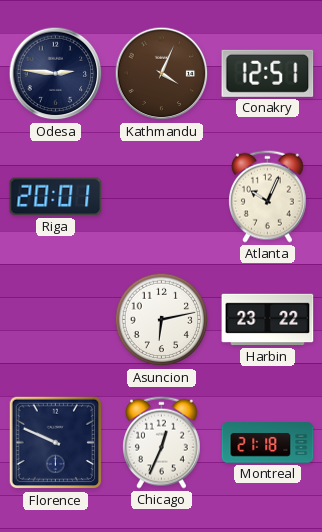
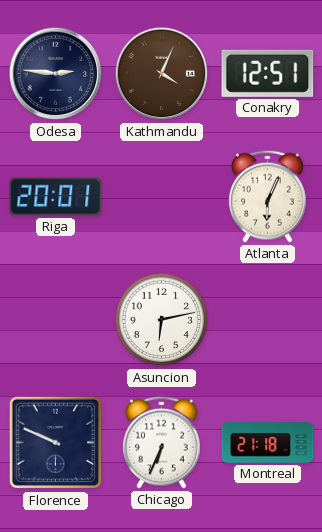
Atlanta: 10:04 -> 6:04 (268, 196)
Harbin: 23:22 -> none (268, 320)
Chicago: 12:34 -> 6:34 (162, 442)
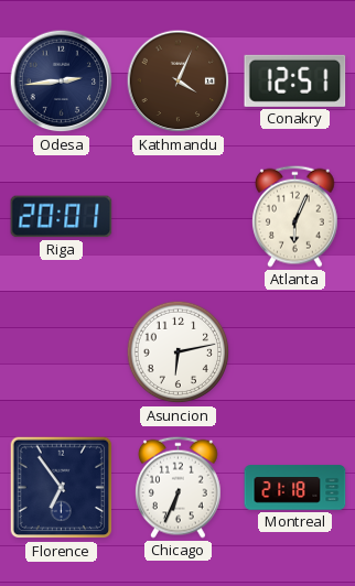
Odesa: 2:46 -> 2:44 (62, 82)
Florence: 9:49 -> 6:54 (62, 488)
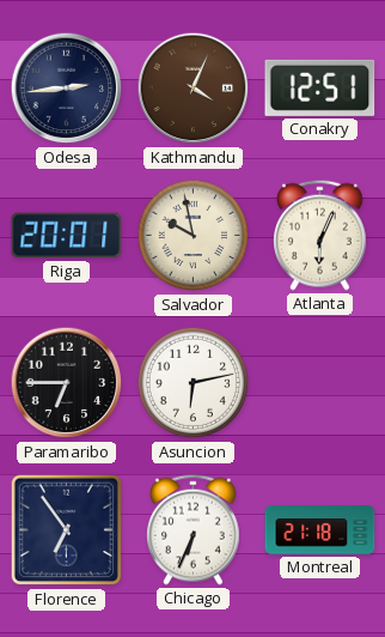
Salvador: none -> 9:58 (194, 236)
Paramaribo: none -> 6:45 (67, 383)
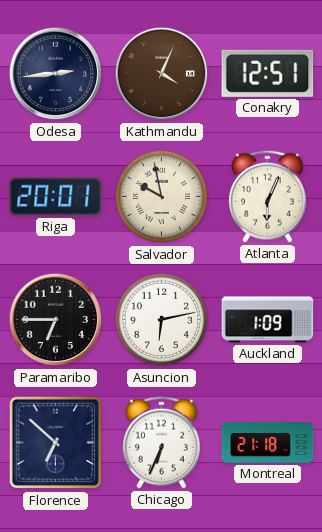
Auckland: none -> 1:09 (268, 320)
Florence: 6:54 -> 6:52 (56, 443)
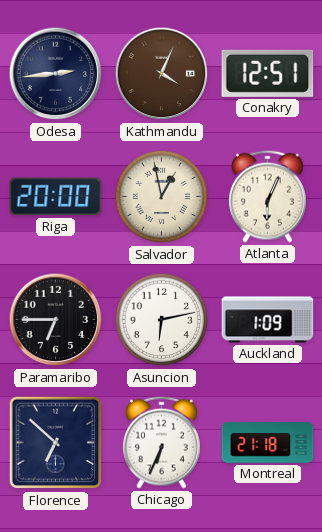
Riga: 20:01 -> 20:00 (56, 197)
Salvador: 9:58 -> 12:58 (162, 197)
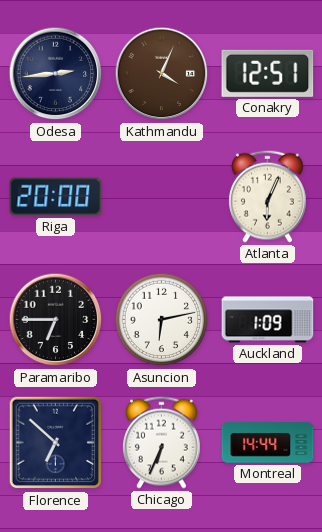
Salvador: 12:58 -> none (162, 197)
Montreal: 21:18 -> 14:44 (268, 443)
